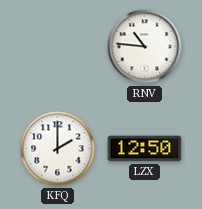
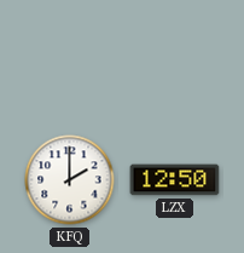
RNV: 10:46 -> none (145, 47)
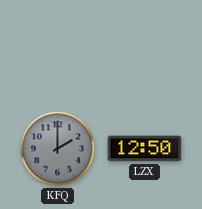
KFQ dial: white -> grey (58, 149)
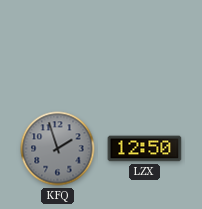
KFQ: 2:00 -> 1:57 (58, 149)
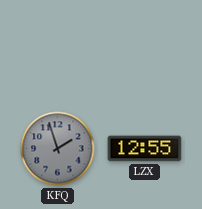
LZX: 12:50 -> 12:55 (145, 149)
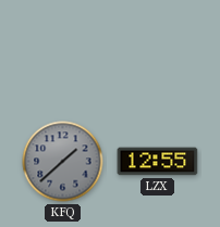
KFQ: 1:57 -> 1:38 (63, 162)
